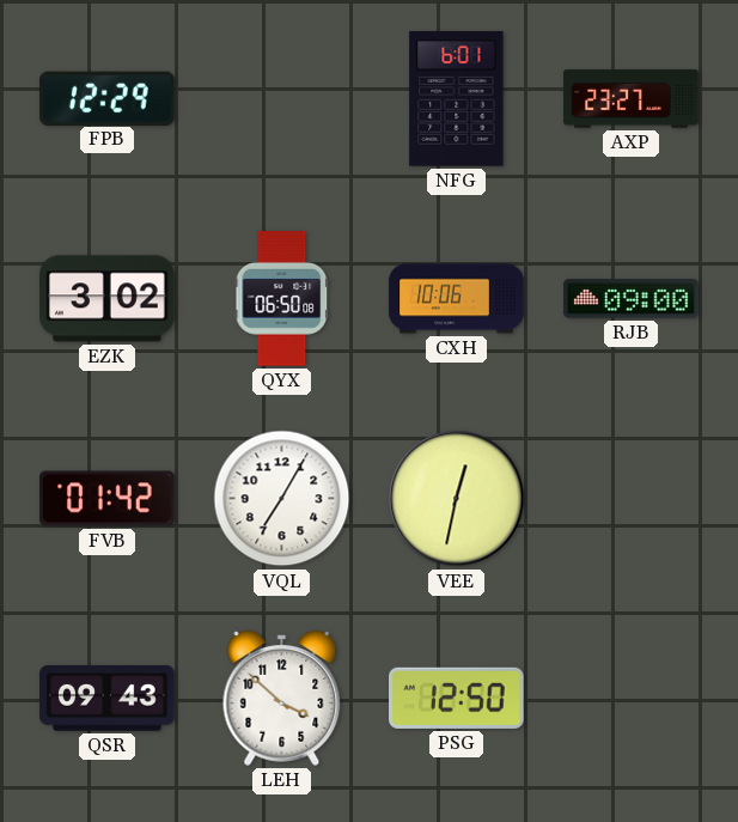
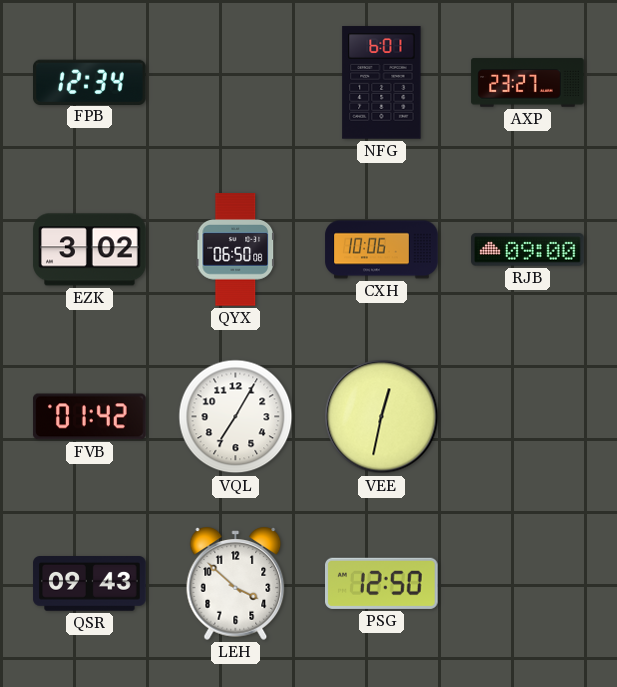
FPB: 12:29 -> 12:34 (90, 82)
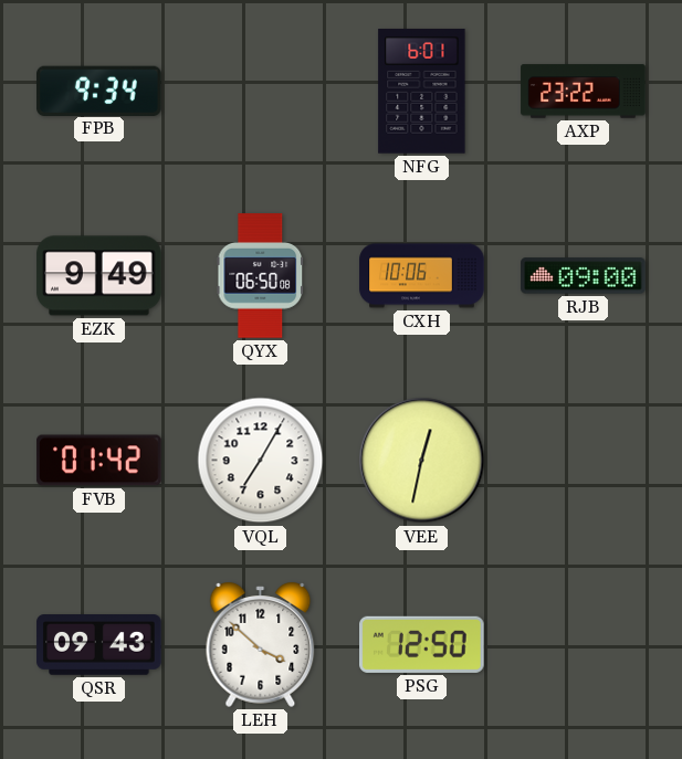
FPB: 12:34 -> 9:34 (99, 91)
AXP: 23:27 -> 23:22 (584, 92)
EZK: 3:02 -> 9:49 (99, 276)
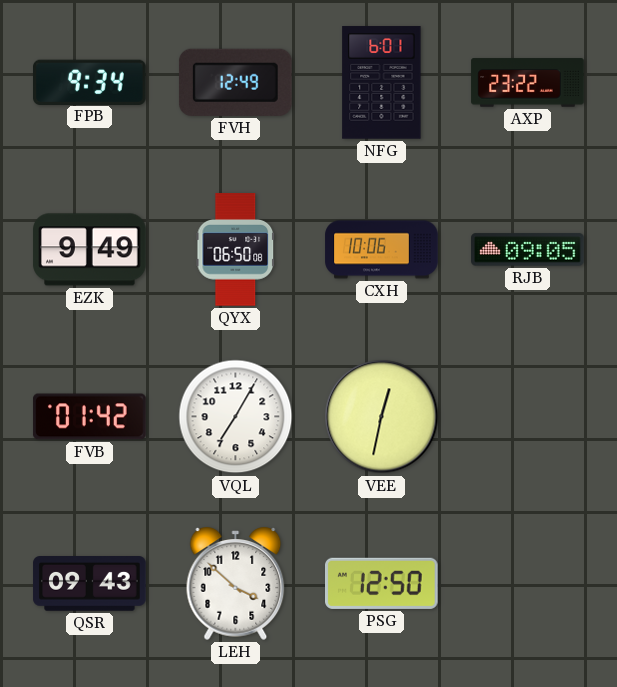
FVH: none -> 12:49 (235, 82)
RJB: 09:00 -> 09:05 (528, 250)
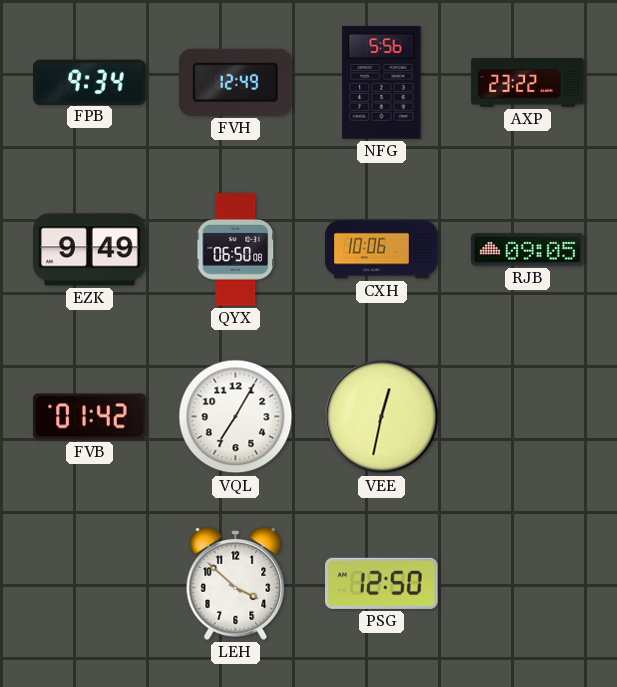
NFG: 6:01 -> 5:56 (382, 83)
QSR: 09:43 -> none (90, 584)
